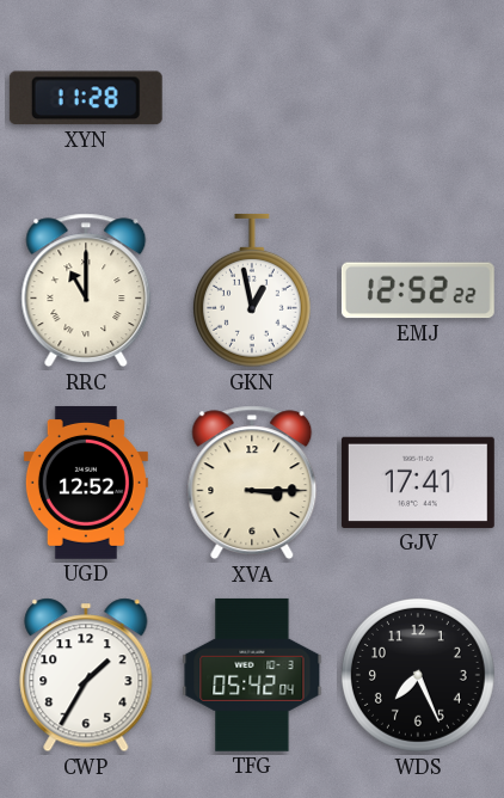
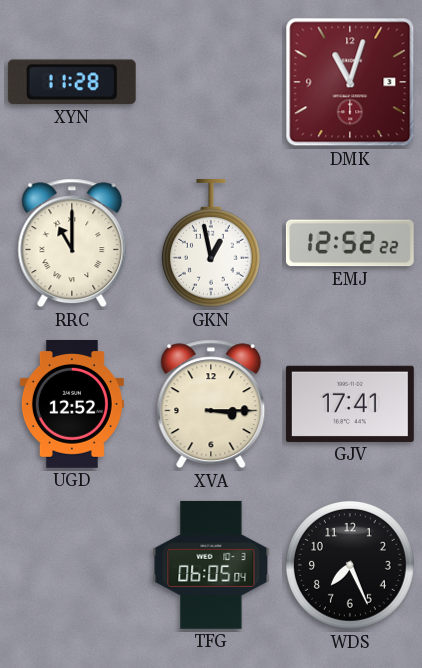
DMK: none -> 11:03 (350, 82)
CWP: 1:35 -> none (86, 675)
TFG: 05:42 -> 06:05 (211, 565)
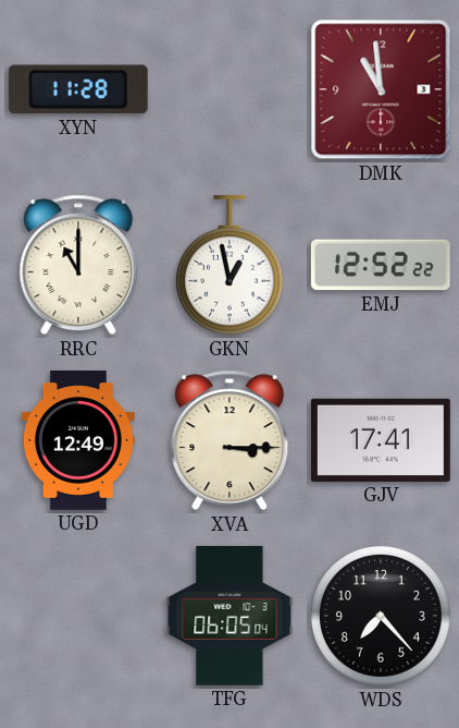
DMK: 11:03 -> 10:59 (381, 89)
UGD: 12:52 -> 12:49 (78, 440)
WDS: 7:26 -> 7:23 (381, 616)
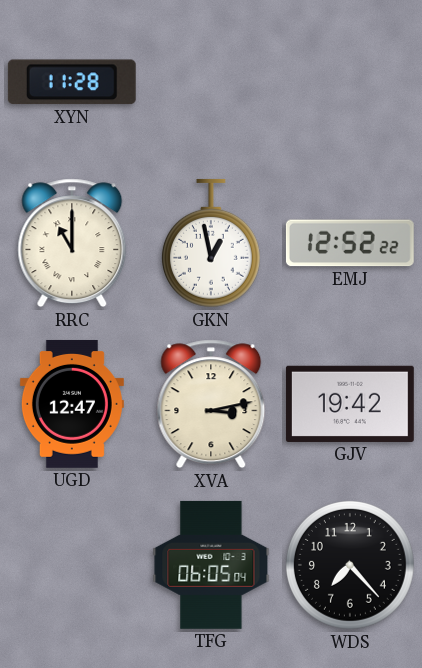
DMK: 10:59 -> none (381, 89)
UGD: 12:49 -> 12:47 (72, 404)
XVA: 3:15 -> 3:13 (211, 404)
GJV: 17:41 -> 19:42 (350, 404)
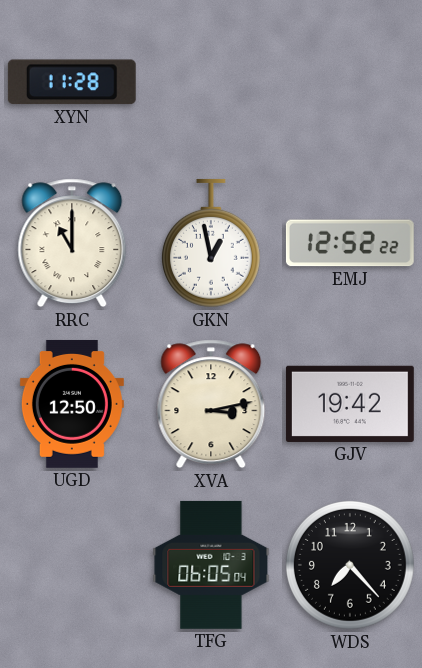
UGD: 12:47 -> 12:50 (72, 404)
